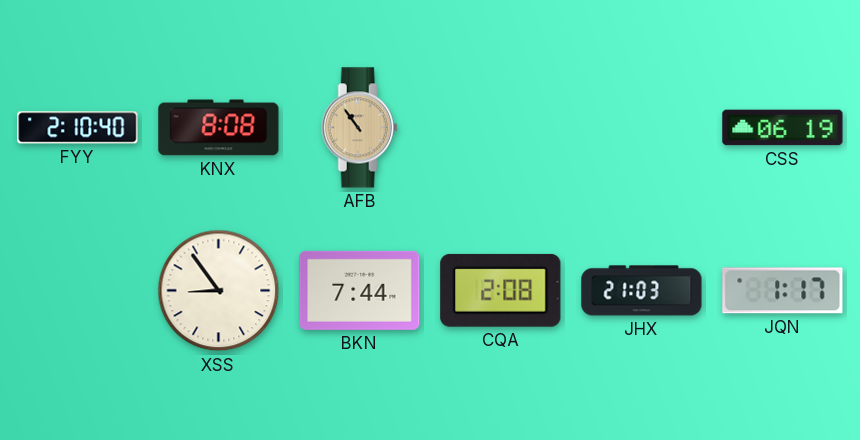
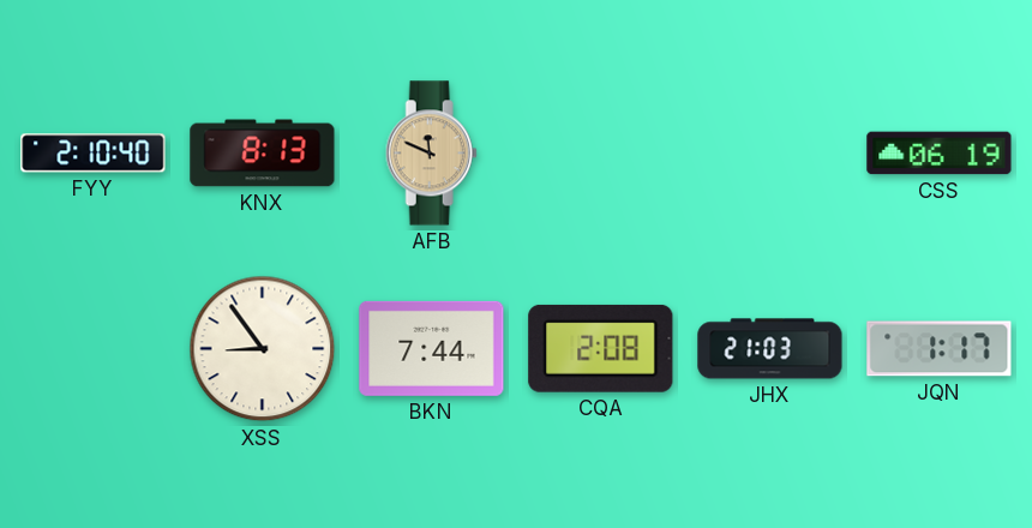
KNX: 8:08 -> 8:13 (263, 154)
AFB: 10:54 -> 11:49 (431, 154)
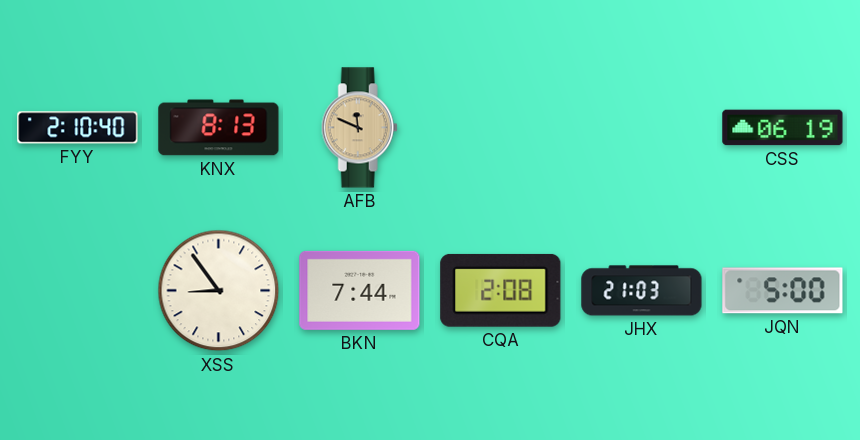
JQN: 1:17 -> 5:00 (783, 291)
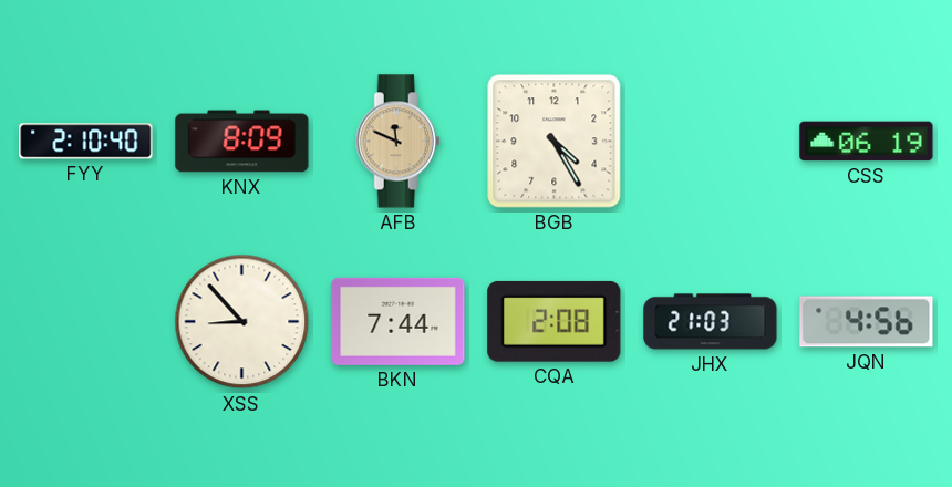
KNX: 8:13 -> 8:09 (242, 142)
BGB: none -> 4:25 (555, 142)
XSS: 8:54 -> 8:53 (242, 322)
JQN: 5:00 -> 4:56 (867, 322)
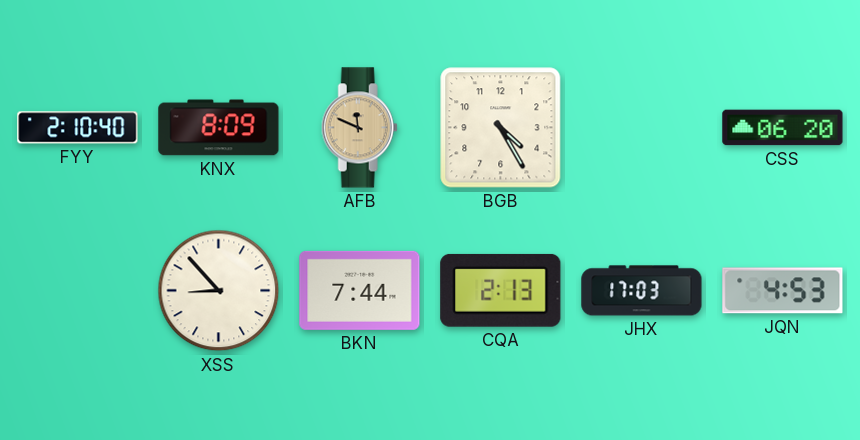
CSS: 06:19 -> 06:20 (783, 128)
CQA: 2:08 -> 2:13 (501, 290)
JHX: 21:03 -> 17:03 (642, 291)
JQN: 4:56 -> 4:53 (783, 291)
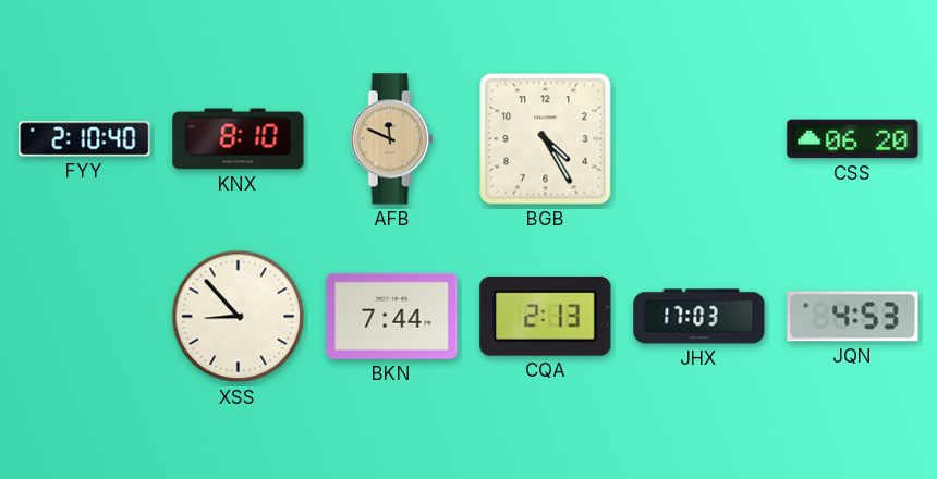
KNX: 8:09 -> 8:10 (239, 139)
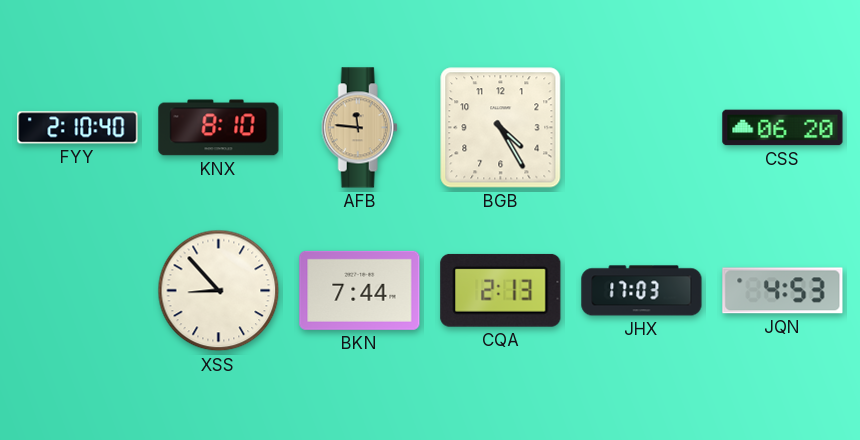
AFB: 11:49 -> 11:46 (359, 128)
